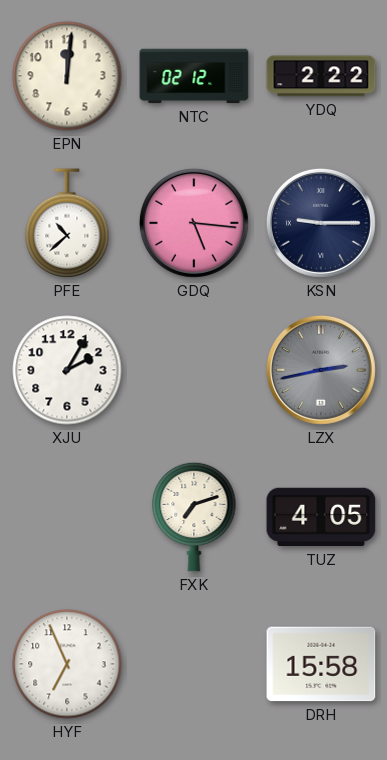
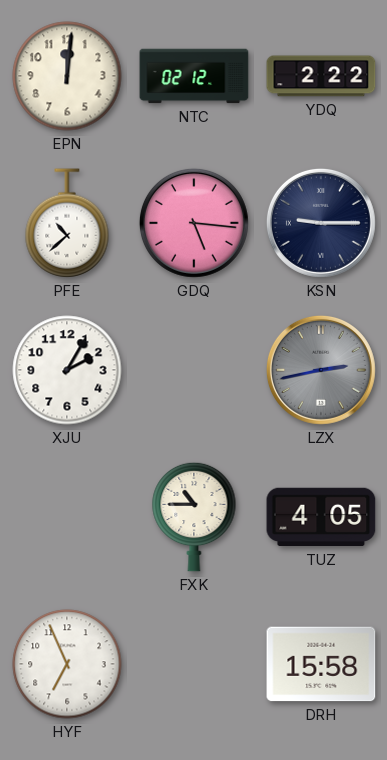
FXK: 7:12 -> 10:45 (194, 517)
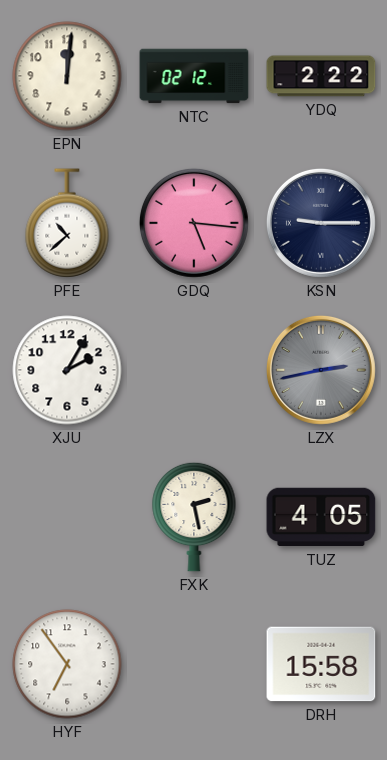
FXK: 10:45 -> 2:28 (194, 517)
HYF: 6:56 -> 6:54 (67, 664)
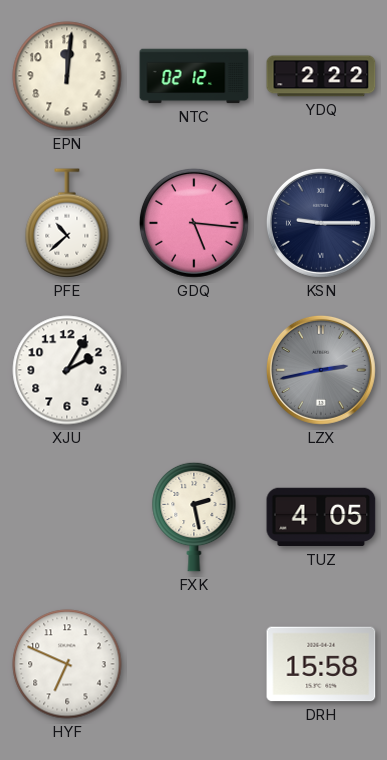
HYF: 6:54 -> 6:49 (67, 664)
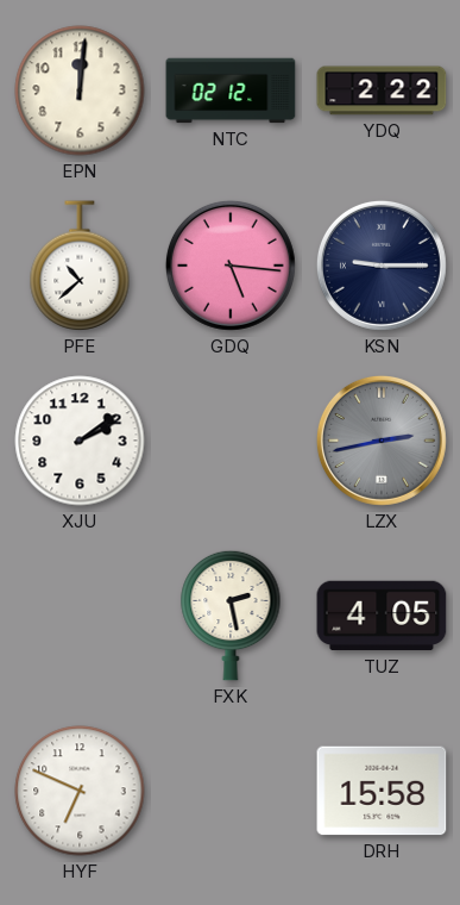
XJU: 2:05 -> 2:09 (80, 441)
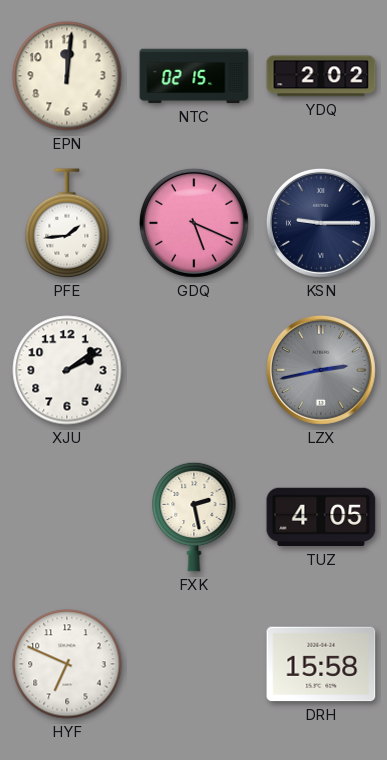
NTC: 02:12 -> 02:15 (194, 76)
YDQ: 2:22 -> 2:02 (321, 76)
PFE: 10:38 -> 1:44 (67, 223)
GDQ: 5:16 -> 5:19 (194, 223)
